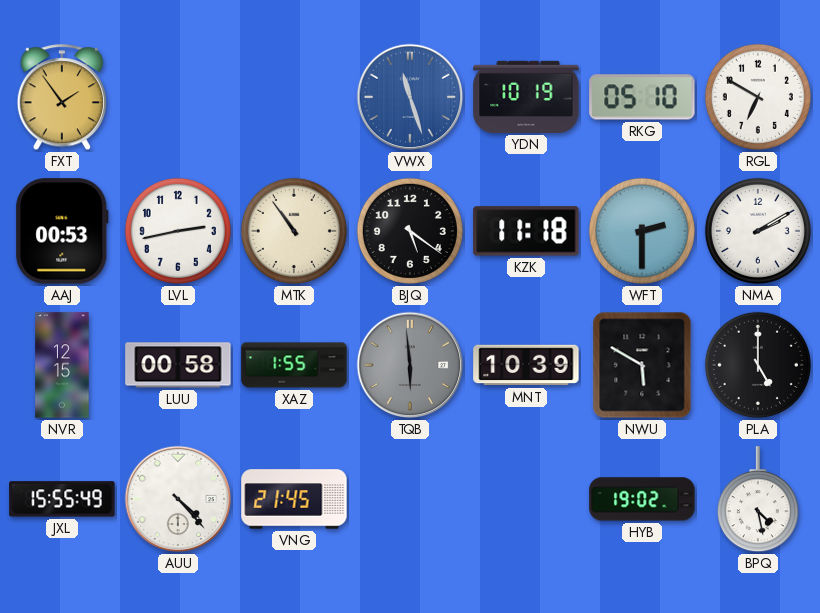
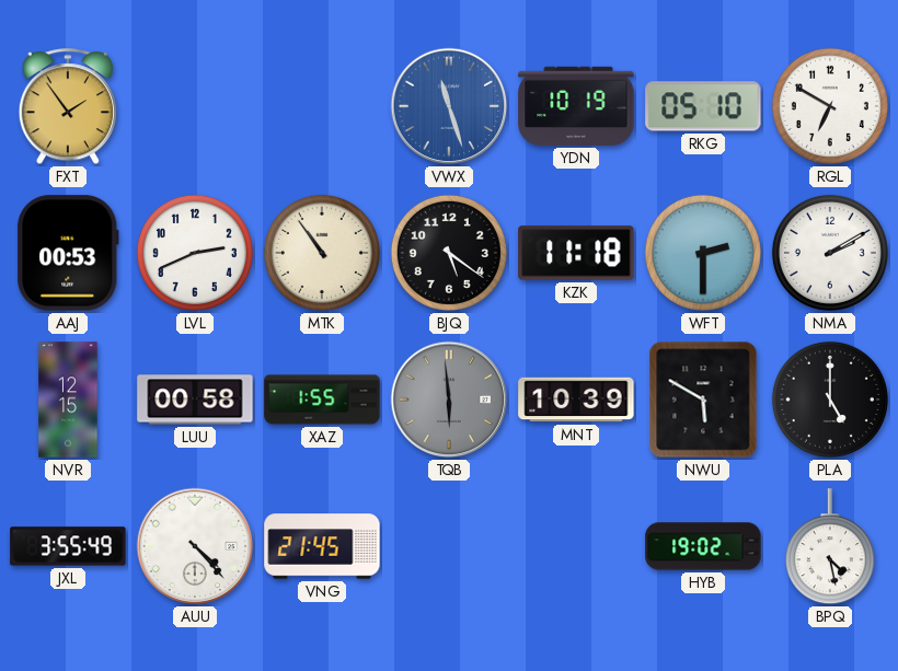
LVL: 2:43 -> 2:41 (195, 253)
JXL: 15:55 -> 3:55 (68, 546)
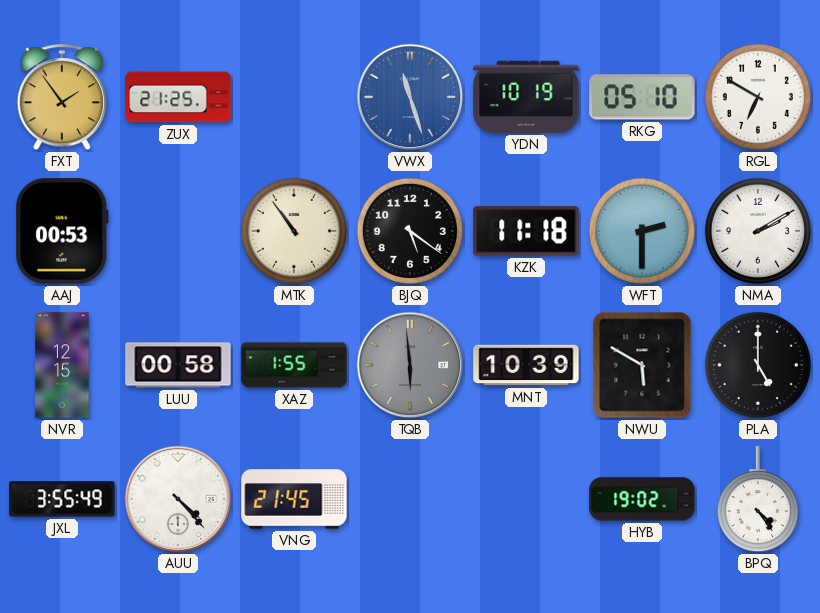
ZUX: none -> 21:25 (178, 97)
LVL: 2:41 -> none (195, 253)
BPQ: 4:28 -> 4:24 (758, 500)
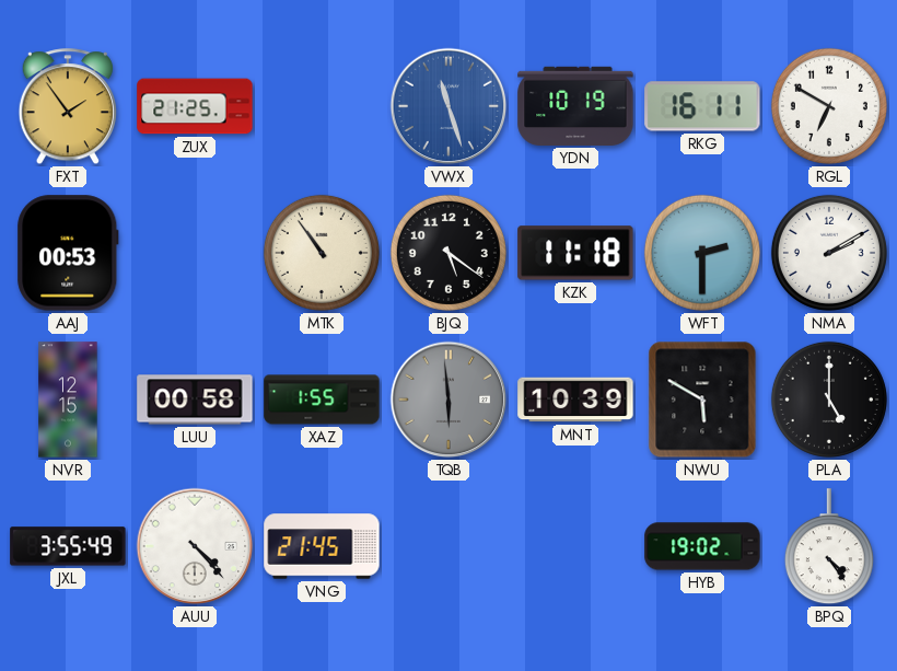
RKG: 05:10 -> 16:11 (702, 106)
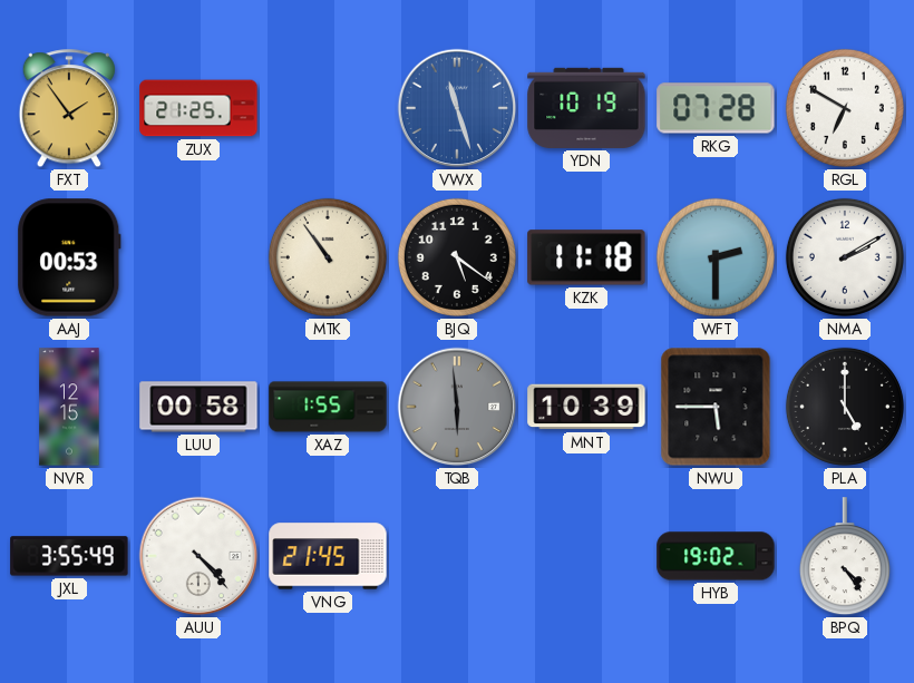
RKG: 16:11 -> 07:28 (716, 108)
NWU: 5:50 -> 5:45 (716, 407)
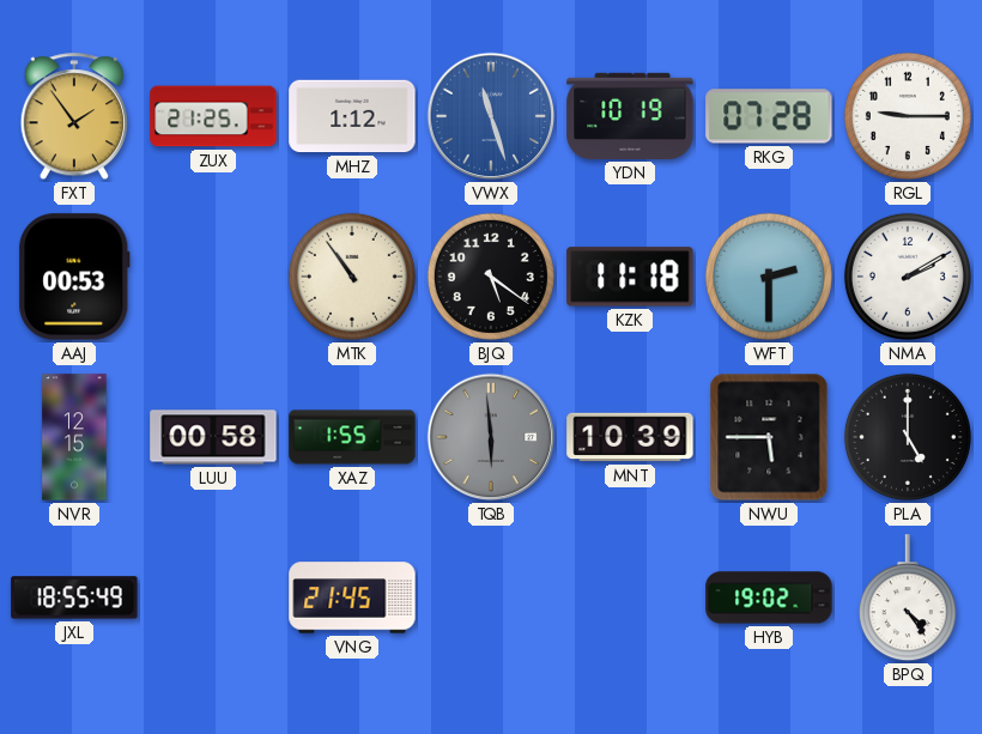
MHZ: none -> 1:12 (352, 116)
RGL: 6:50 -> 9:15 (908, 116)
JXL: 3:55 -> 18:55 (74, 597)
AUU: 4:23 -> none (198, 556)
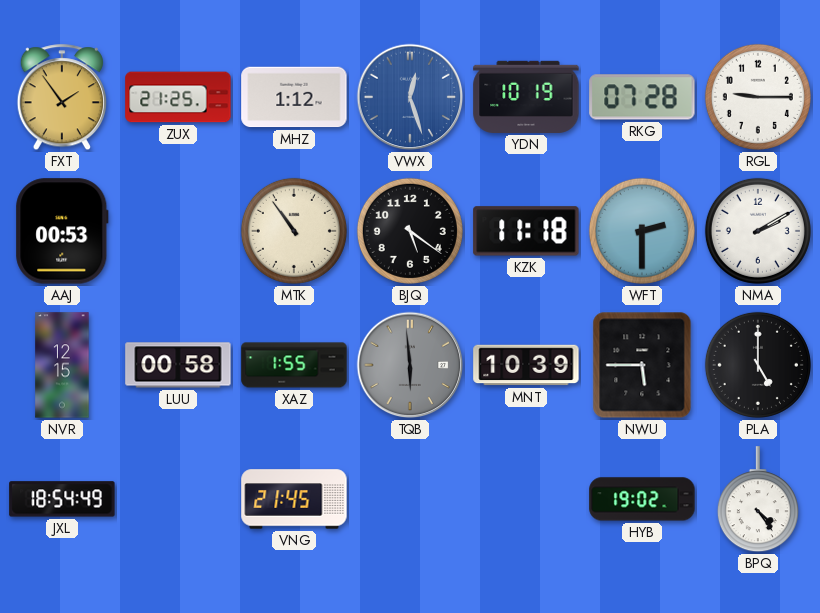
VWX: 11:27 -> 12:27 (410, 97)
JXL: 18:55 -> 18:54 (62, 499)
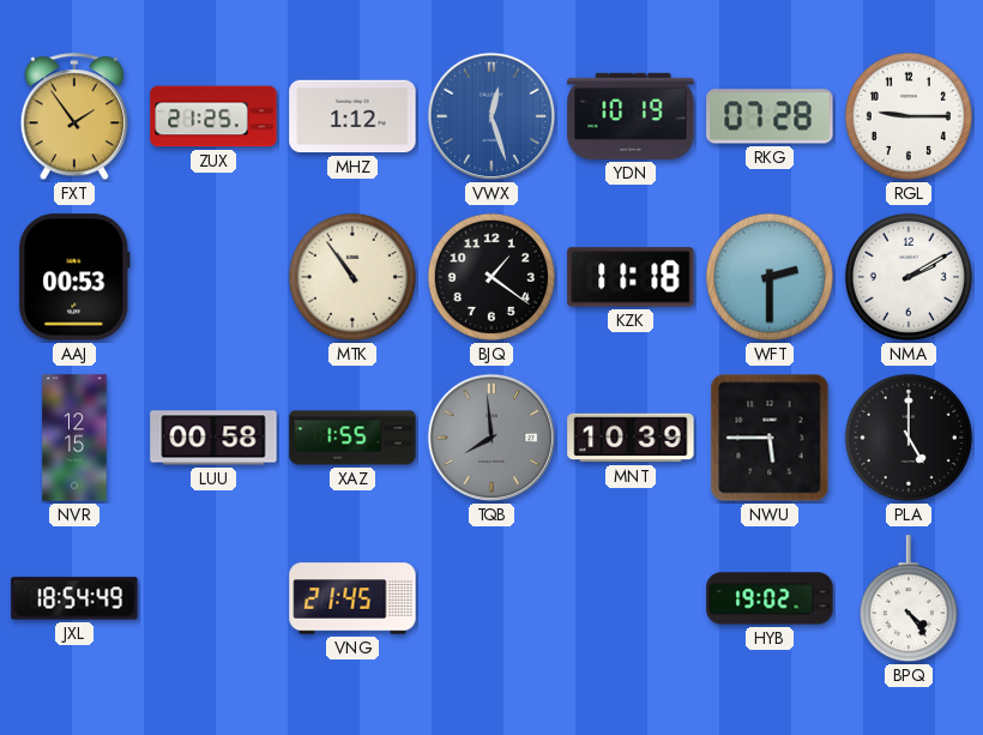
BJQ: 5:21 -> 1:21 (491, 277)
TQB: 5:59 -> 7:59 (491, 438)
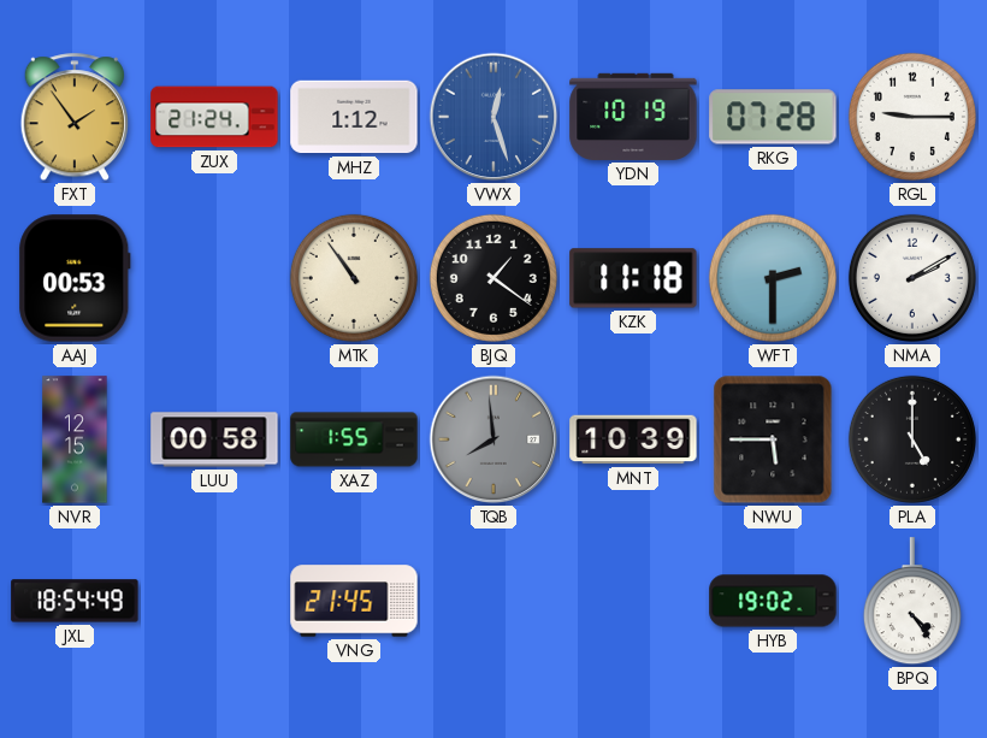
ZUX: 21:25 -> 21:24 (214, 117)
